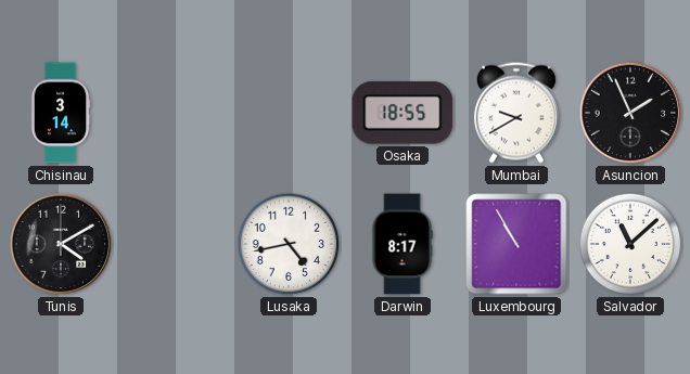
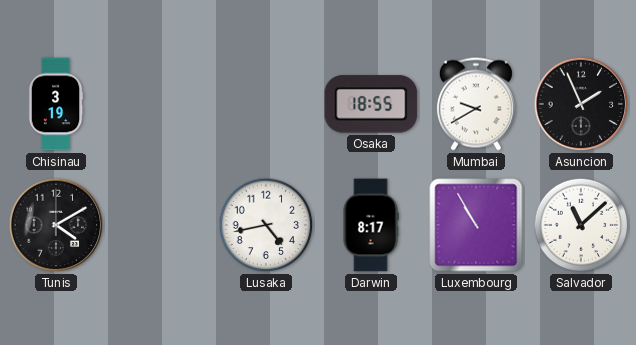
Chisinau: 3:14 -> 3:19 (56, 104)
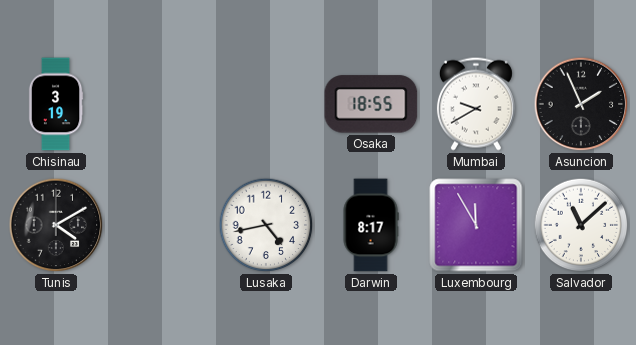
Luxembourg: 10:55 -> 11:55 (476, 225)
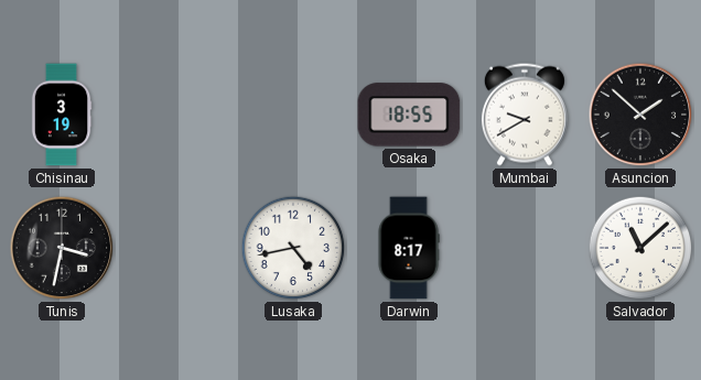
Asuncion: 1:56 -> 1:52 (640, 115)
Tunis: 4:10 -> 3:32 (62, 248)
Luxembourg: 11:55 -> none (476, 225)
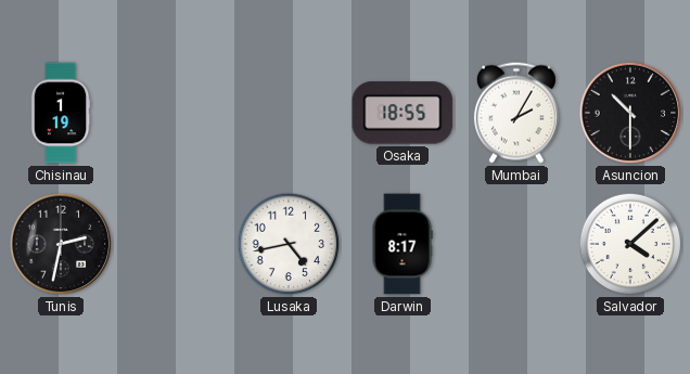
Chisinau: 3:19 -> 1:19 (61, 113)
Mumbai: 9:40 -> 2:05 (516, 113)
Asuncion: 1:52 -> 10:30 (630, 113)
Tunis: 3:32 -> 2:32 (61, 244)
Salvador: 11:08 -> 4:08 (630, 244)
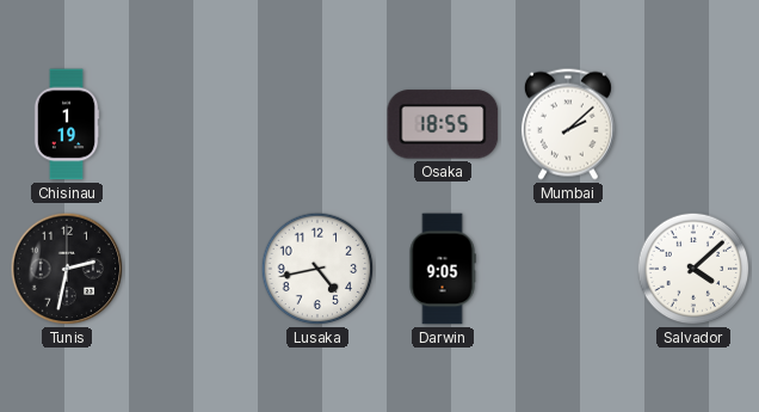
Mumbai: 2:05 -> 2:08 (568, 124)
Asuncion: 10:30 -> none (630, 113)
Darwin: 8:17 -> 9:05 (443, 269)
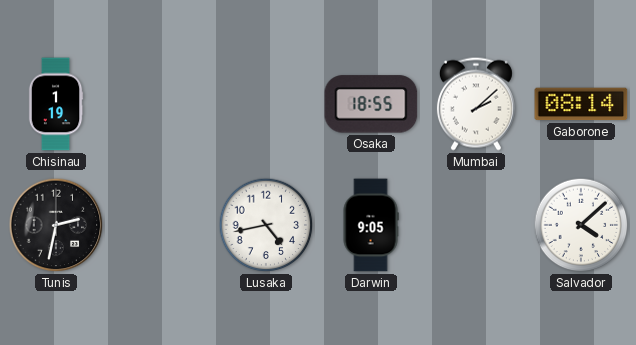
Gaborone: none -> 08:14 (581, 104)
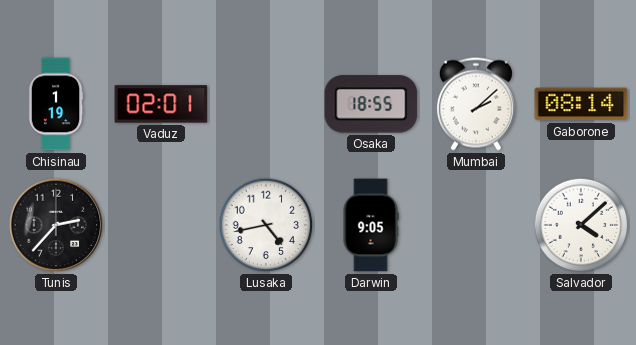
Vaduz: none -> 02:01 (161, 104)
Tunis: 2:32 -> 2:37 (56, 225)
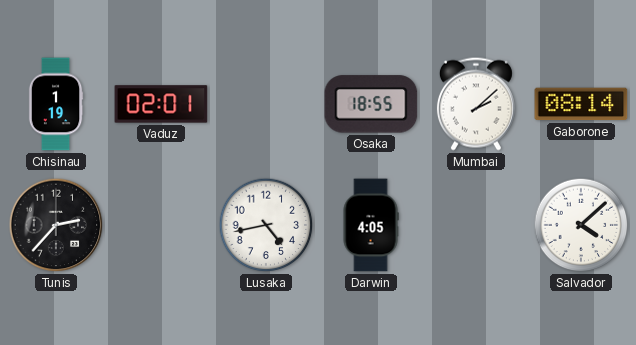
Darwin: 9:05 -> 4:05 (371, 225)
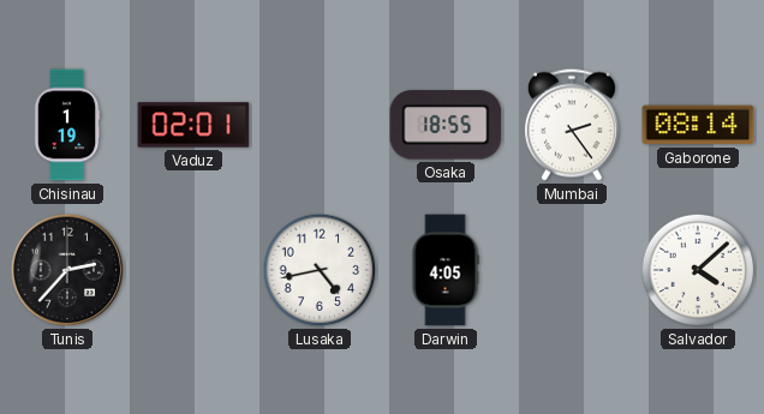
Mumbai: 2:08 -> 2:24 (572, 125)
